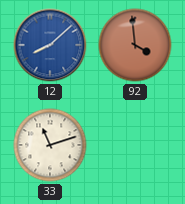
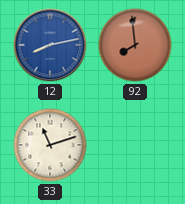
12: 8:08 -> 8:13 (50, 45)
92: 3:59 -> 7:59 (135, 45)
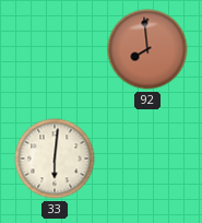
12: 8:13 -> none (50, 45)
33: 11:12 -> 6:01 (55, 159)
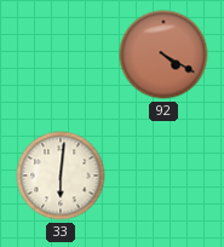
92: 7:59 -> 4:20 (163, 54)
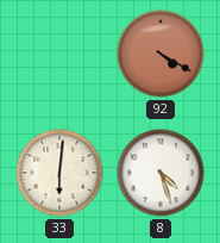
8: none -> 4:27 (161, 173)
